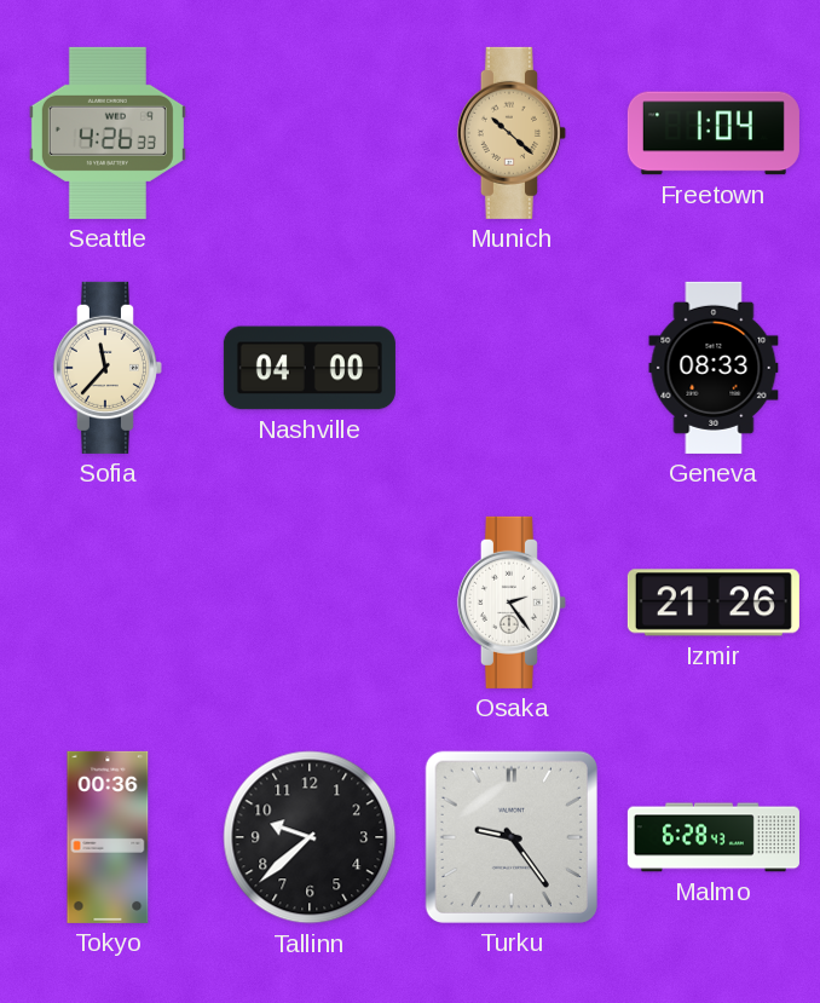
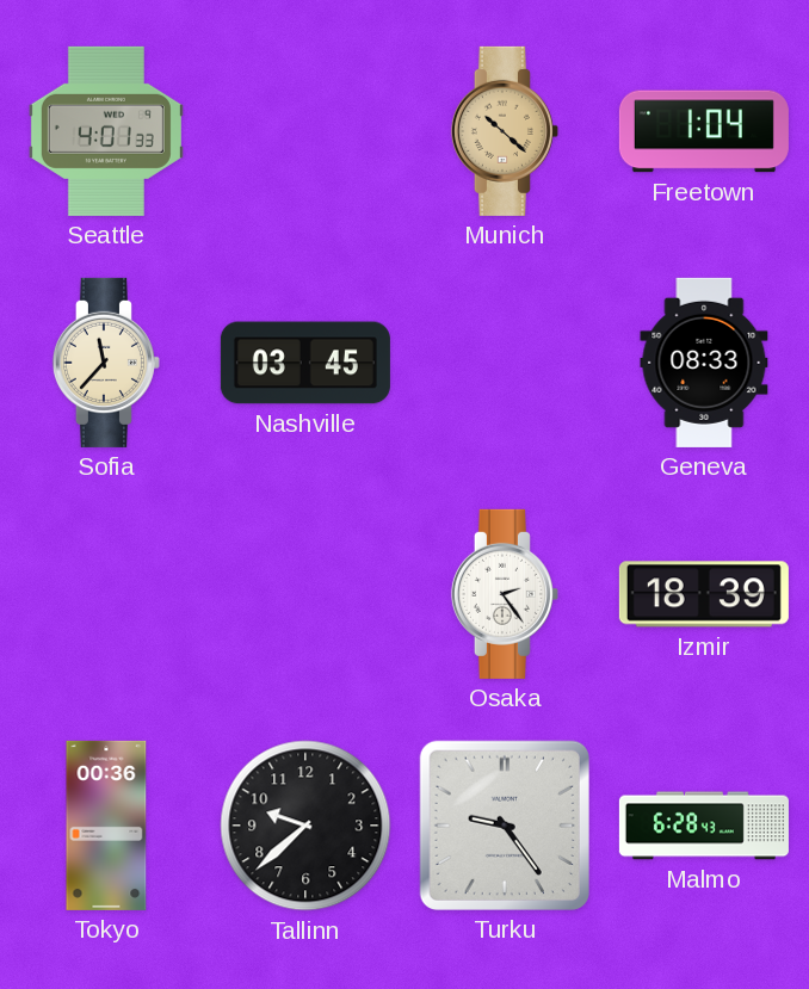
Seattle: 4:26 -> 4:01 (106, 131)
Nashville: 04:00 -> 03:45 (305, 363)
Izmir: 21:26 -> 18:39 (704, 594)
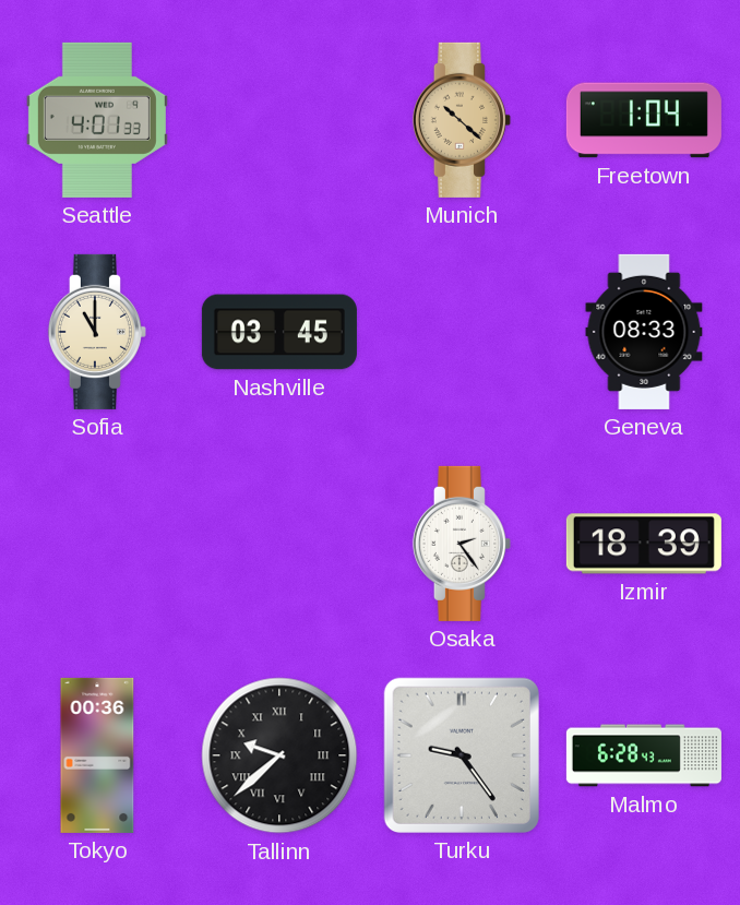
Sofia: 11:37 -> 11:00 (97, 332)
Tallinn numerals: Arabic -> Roman (279, 755)
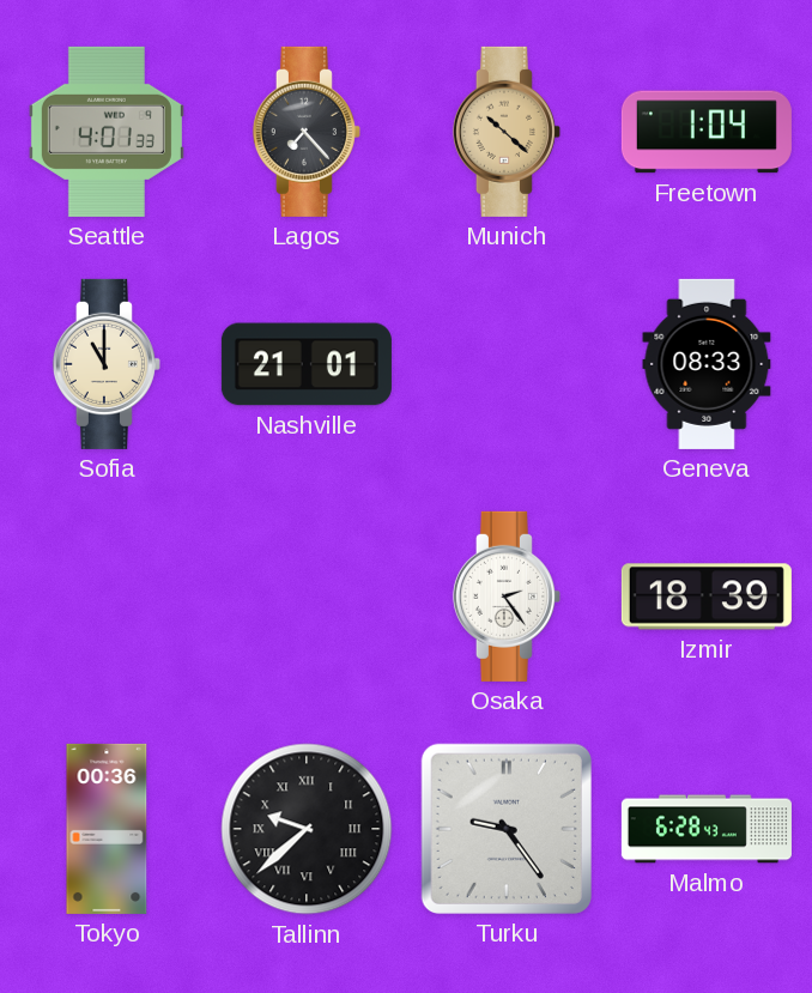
Lagos: none -> 7:23 (307, 132)
Nashville: 03:45 -> 21:01 (307, 364)
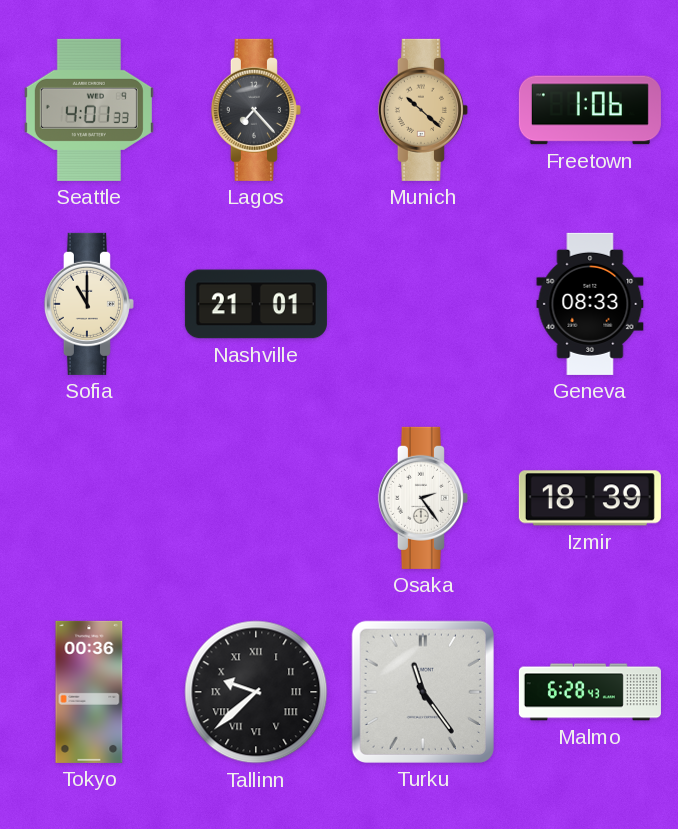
Freetown: 1:04 -> 1:06 (590, 110)
Turku: 9:24 -> 11:24 (423, 692)
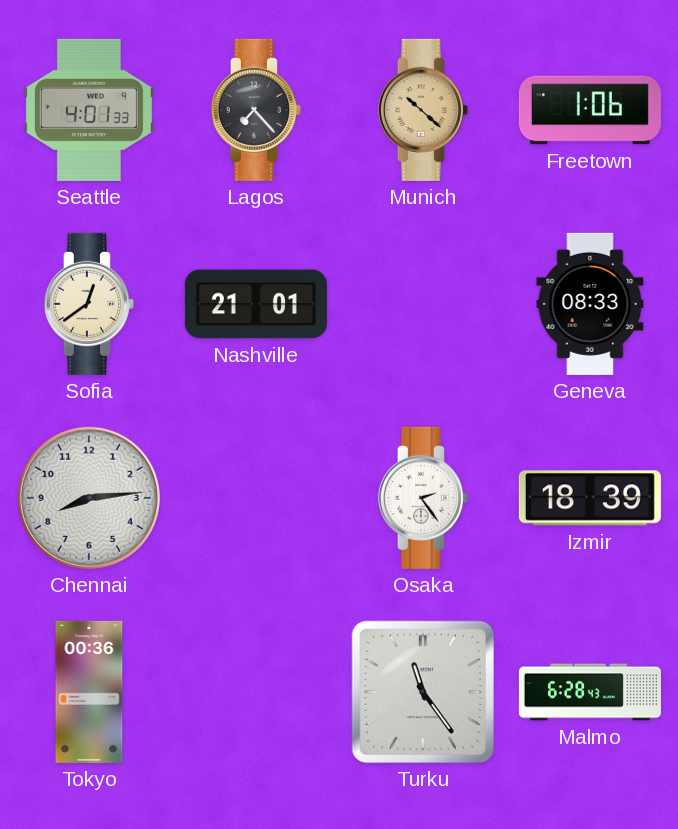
Sofia: 11:00 -> 12:39 (89, 304)
Chennai: none -> 8:14 (89, 498)
Tallinn: 9:38 -> none (256, 692)
